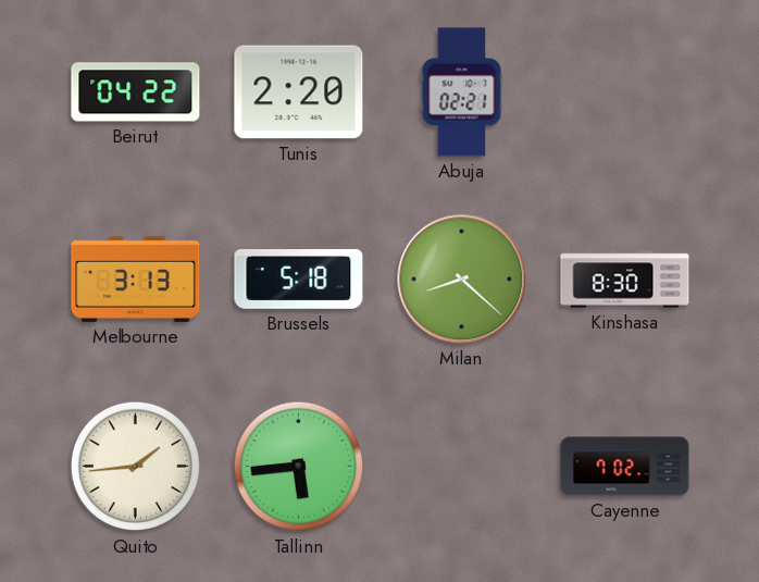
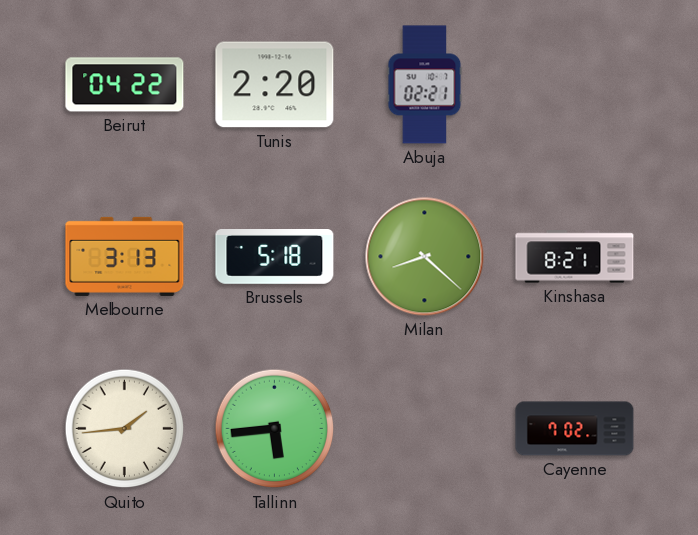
Kinshasa: 8:30 -> 8:21 (575, 257)
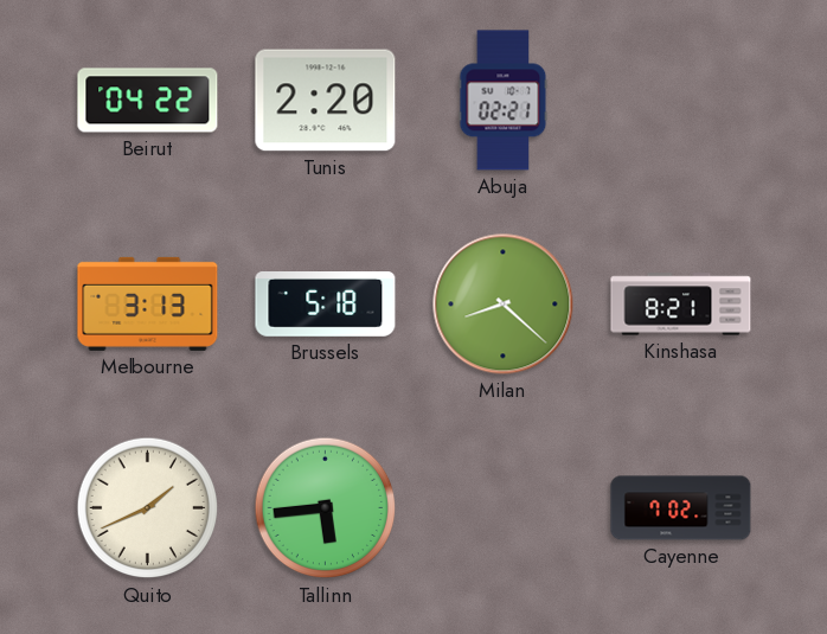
Quito: 1:44 -> 1:41 (148, 508)
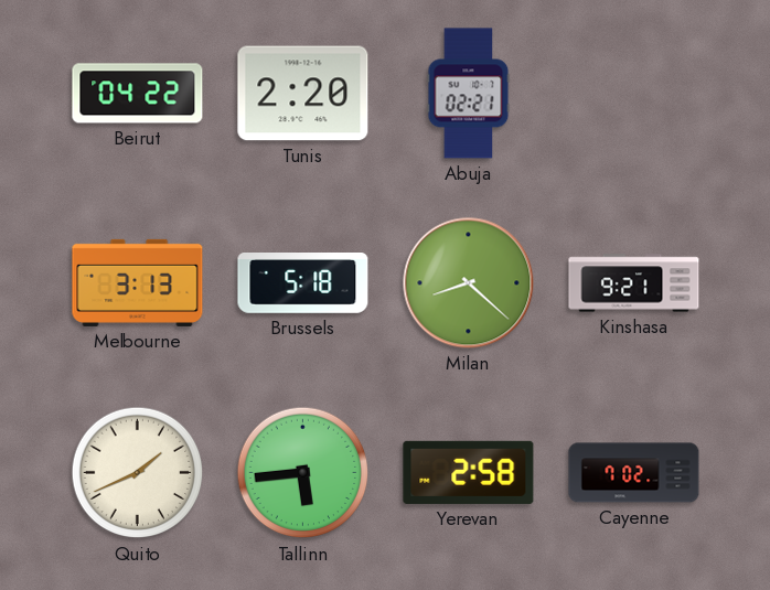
Kinshasa: 8:21 -> 9:21 (634, 283)
Yerevan: none -> 2:58 (469, 472)
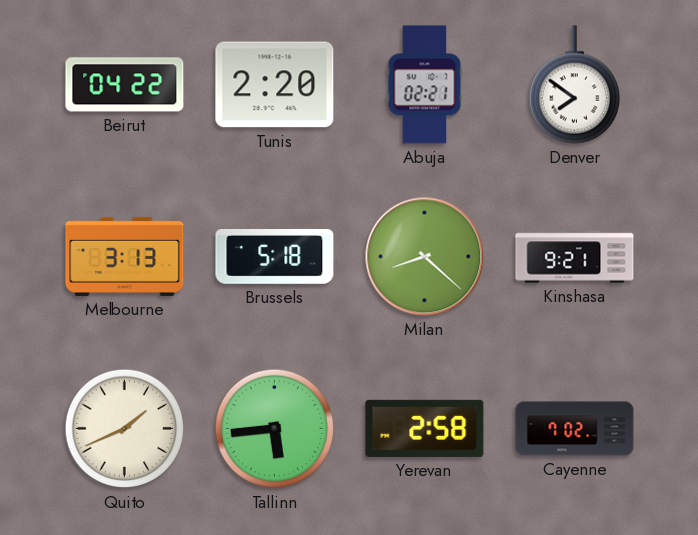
Denver: none -> 7:51 (574, 85)
